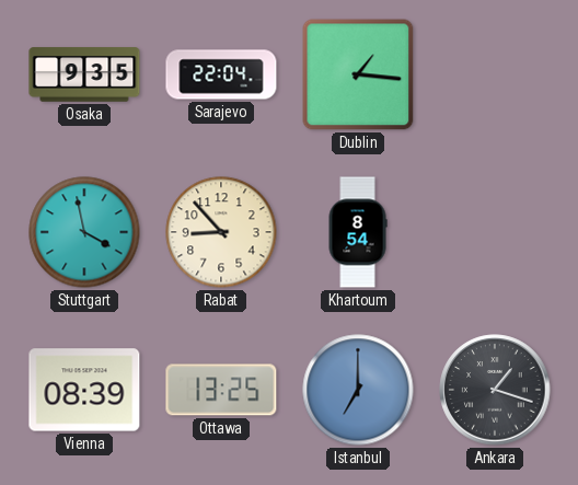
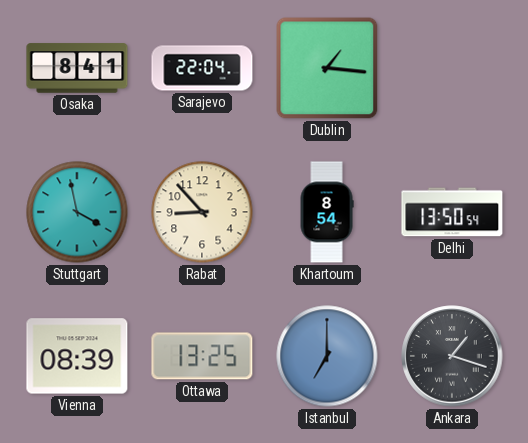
Osaka: 9:35 -> 8:41 (77, 68)
Delhi: none -> 13:50 (452, 212)
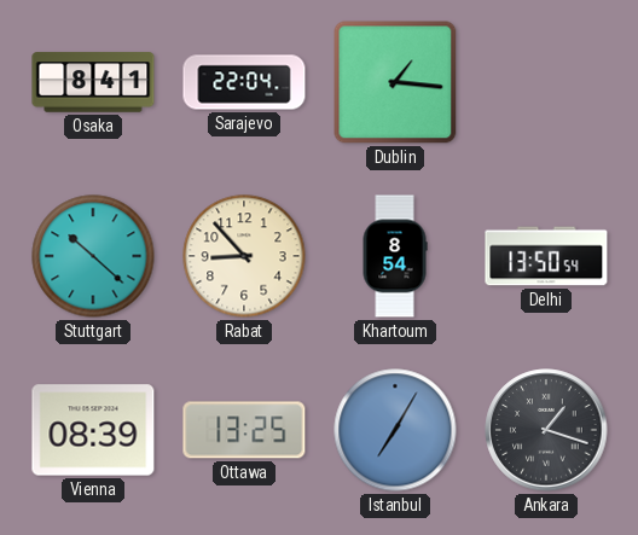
Stuttgart: 3:58 -> 10:22 (93, 256)
Istanbul: 7:00 -> 7:05 (395, 430)
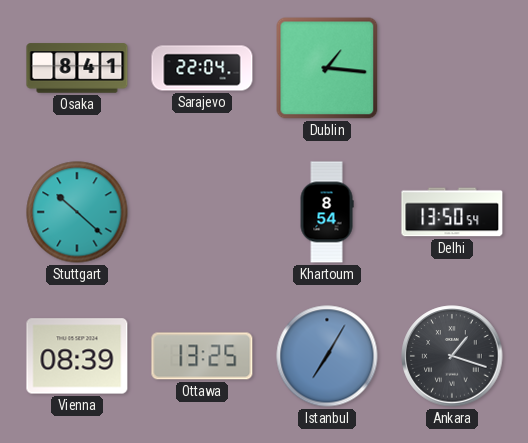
Rabat: 8:53 -> none (244, 256)
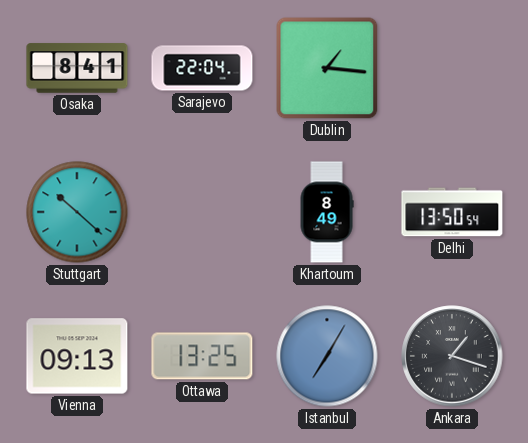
Khartoum: 8:54 -> 8:49 (327, 212)
Vienna: 08:39 -> 09:13 (77, 356)
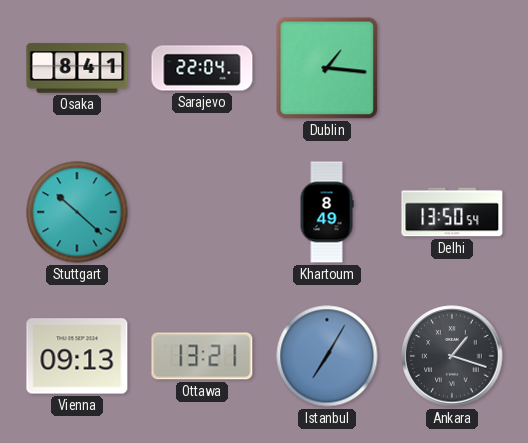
Ottawa: 13:25 -> 13:21 (202, 356)
